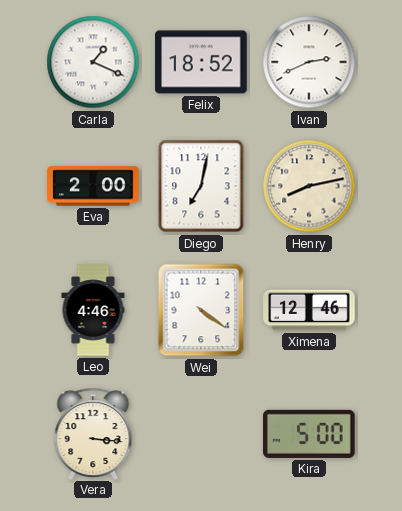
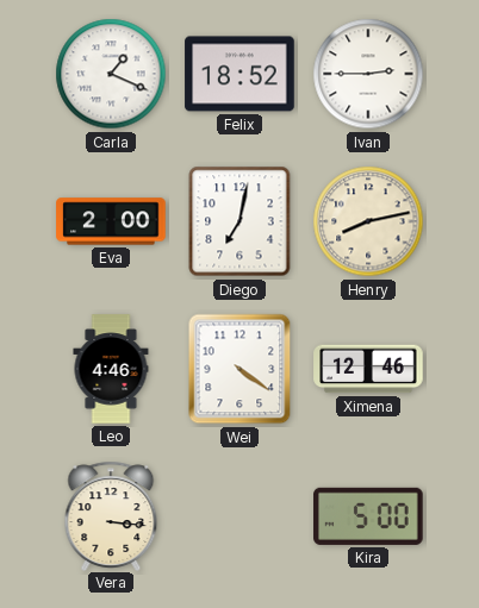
Ivan: 2:41 -> 2:45 (368, 74)
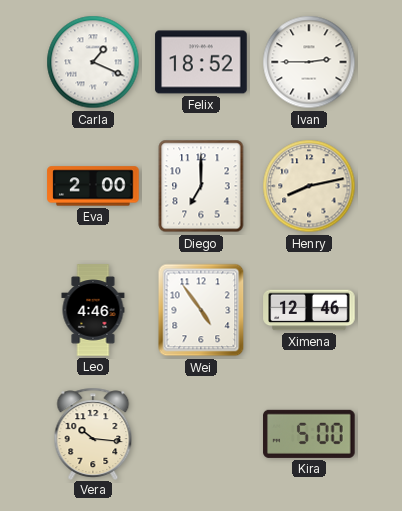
Diego: 7:02 -> 7:00 (201, 186)
Wei: 4:21 -> 4:54 (201, 310)
Vera: 3:16 -> 10:16 (93, 433)
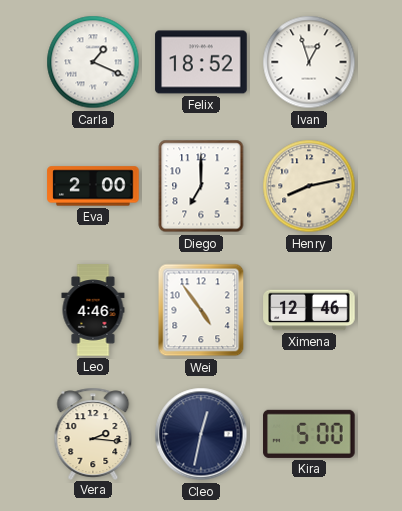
Ivan: 2:45 -> 12:57 (309, 62)
Vera: 10:16 -> 2:16 (93, 433)
Cleo: none -> 12:32 (201, 434)
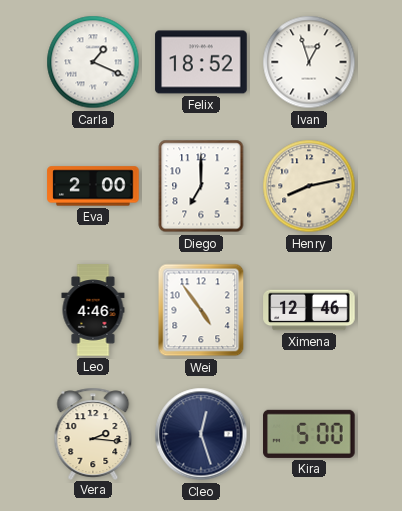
Cleo: 12:32 -> 12:27 (201, 434)
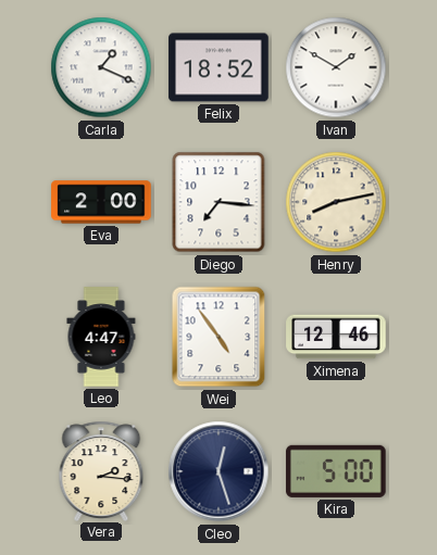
Ivan: 12:57 -> 1:50 (336, 67)
Diego: 7:00 -> 7:16 (218, 202)
Leo: 4:46 -> 4:47 (101, 337)
